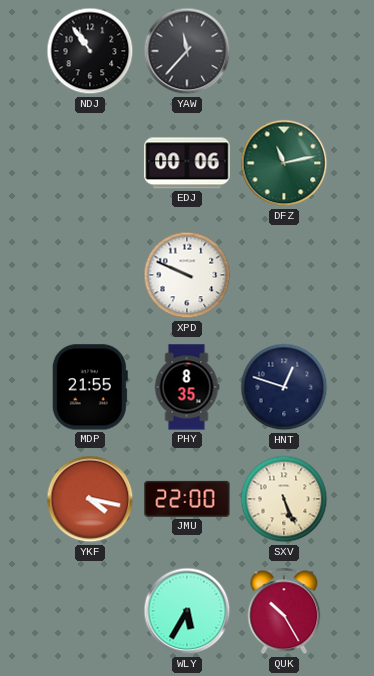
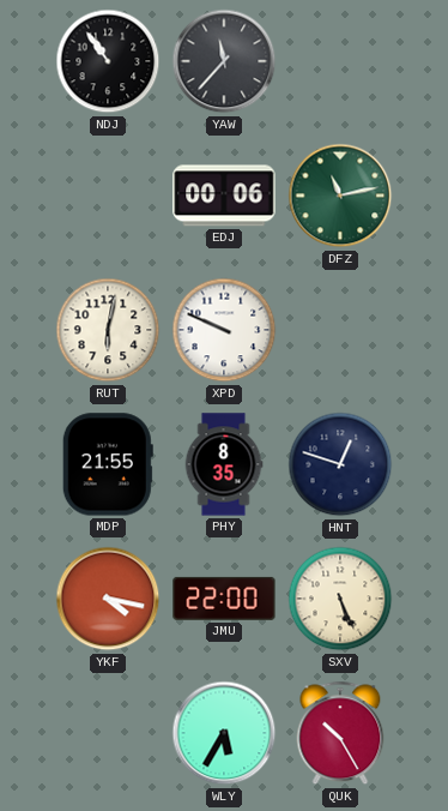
RUT: none -> 6:02 (108, 330)
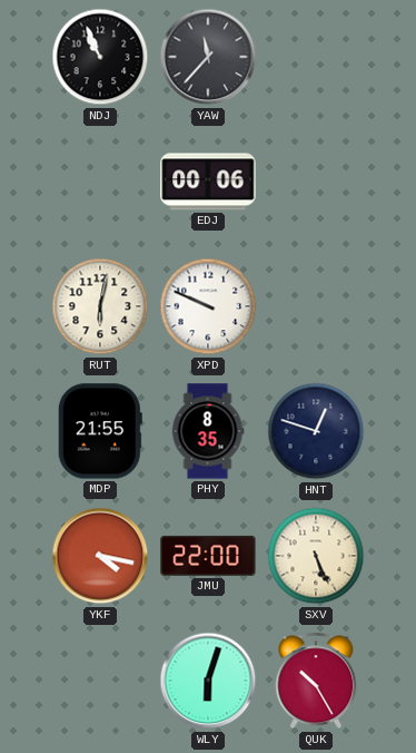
NDJ: 10:54 -> 10:56 (100, 57)
DFZ: 11:13 -> none (340, 196)
WLY: 5:35 -> 6:03 (208, 681)
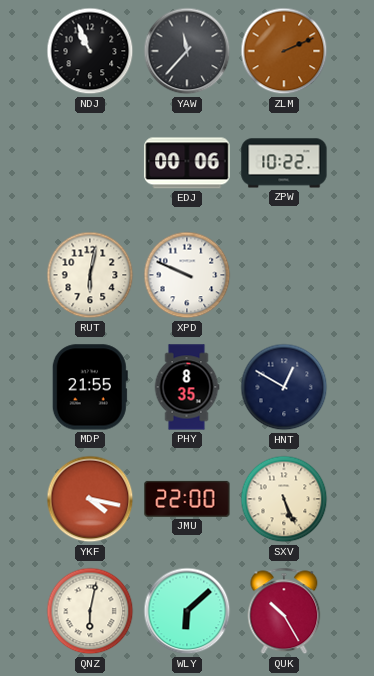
ZLM: none -> 2:11 (284, 51)
ZPW: none -> 10:22 (284, 163)
HNT: 12:48 -> 12:50 (284, 387)
QNZ: none -> 6:02 (90, 611)
WLY: 6:03 -> 6:08 (187, 611)
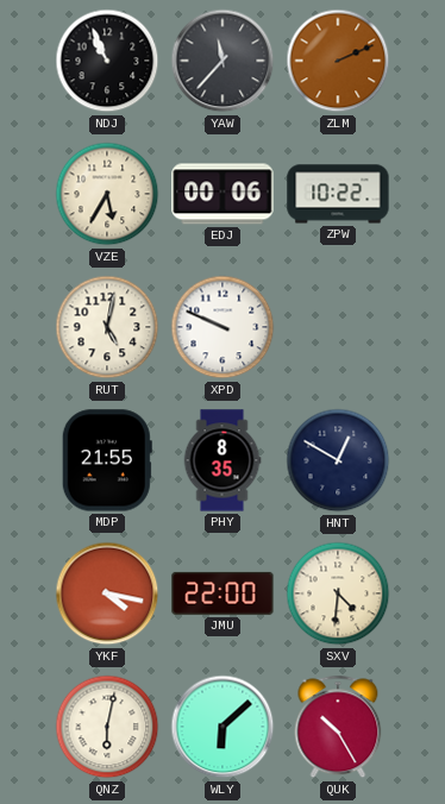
VZE: none -> 5:35 (107, 194)
RUT: 6:02 -> 5:02 (107, 327)
SXV: 5:26 -> 4:31 (338, 593)
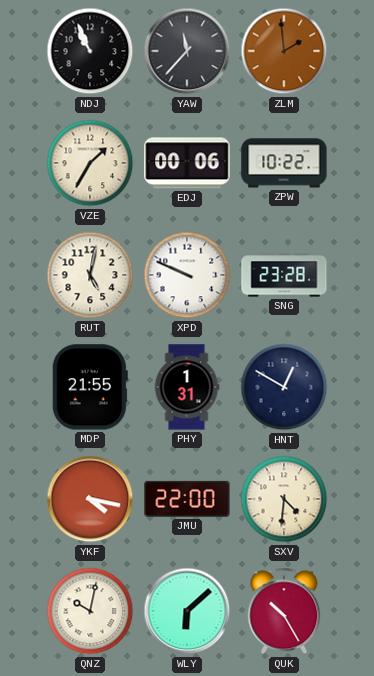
ZLM: 2:11 -> 1:59 (284, 51)
VZE: 5:35 -> 1:35 (90, 163)
SNG: none -> 23:28 (284, 275)
PHY: 8:35 -> 1:31 (187, 387)
QNZ: 6:02 -> 10:02 (90, 611)
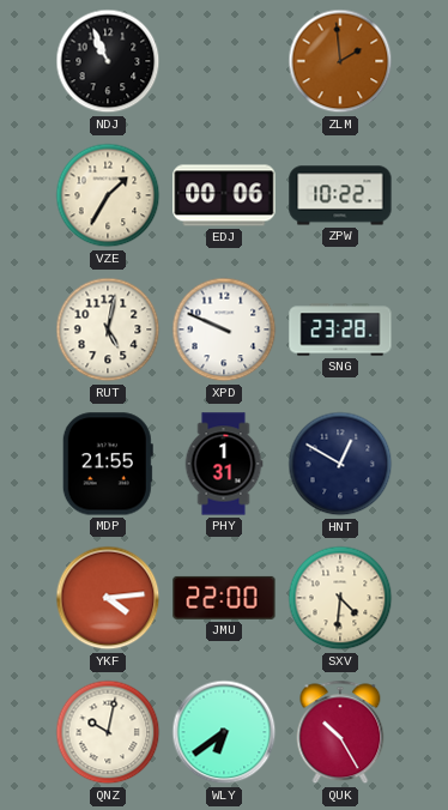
YAW: 11:37 -> none (187, 51)
YKF: 4:17 -> 4:14 (108, 598)
WLY: 6:08 -> 6:39 (224, 732)
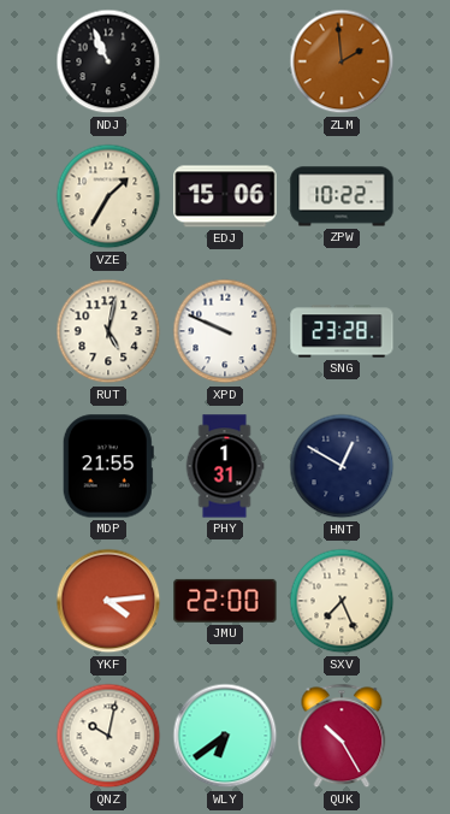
EDJ: 00:06 -> 15:06 (225, 196)
SXV: 4:31 -> 7:26 (342, 601)
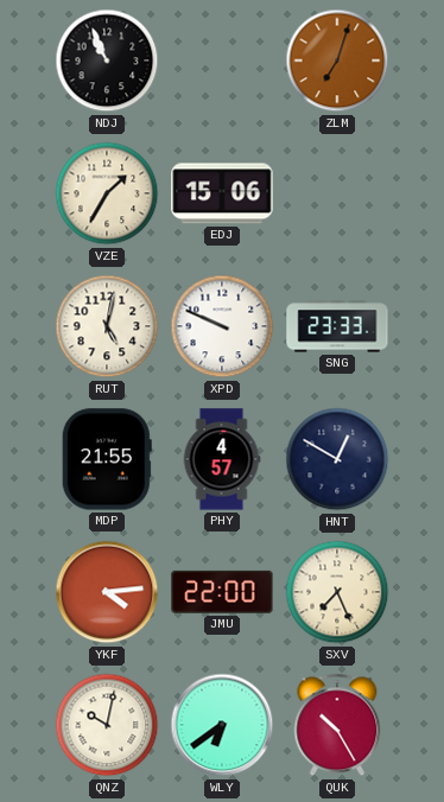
ZLM: 1:59 -> 7:03 (337, 61)
ZPW: 10:22 -> none (342, 196)
SNG: 23:28 -> 23:33 (337, 326)
PHY: 1:31 -> 4:57 (222, 459)
